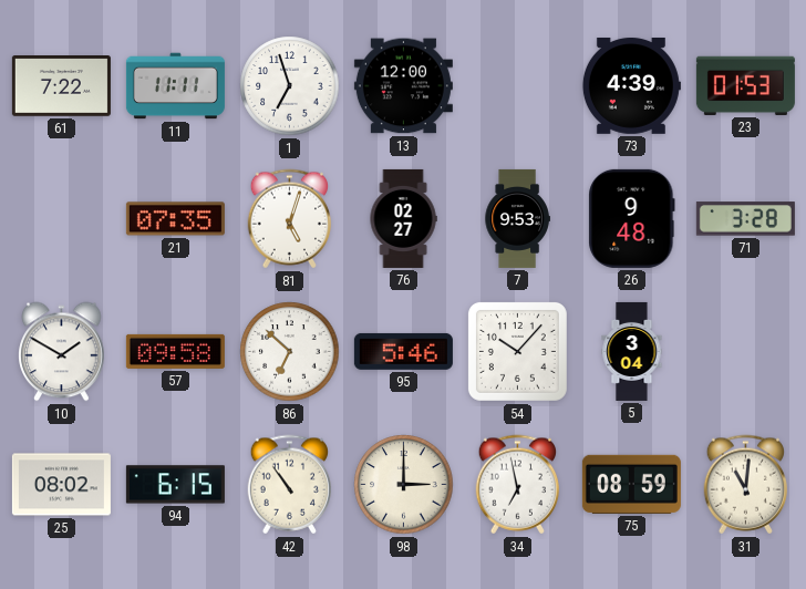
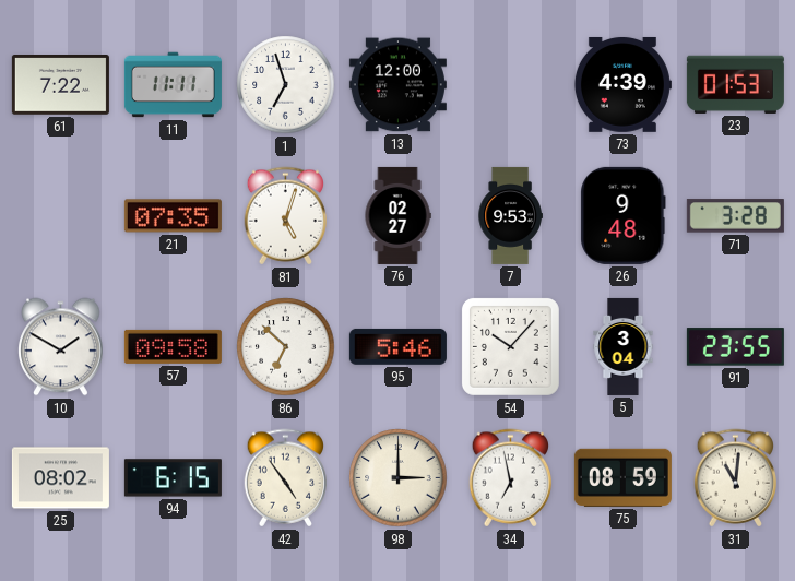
91: none -> 23:55 (735, 347)
42: 10:54 -> 4:54 (286, 478)
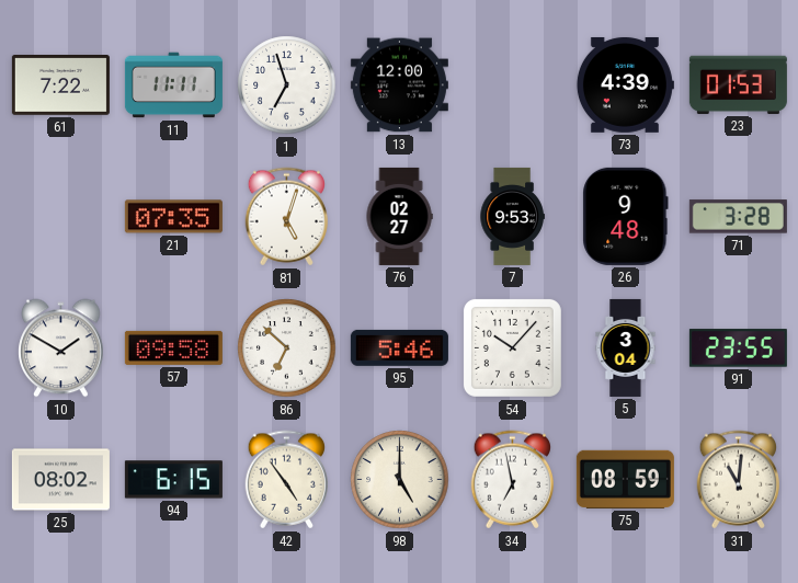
98: 3:00 -> 5:00 (400, 480)
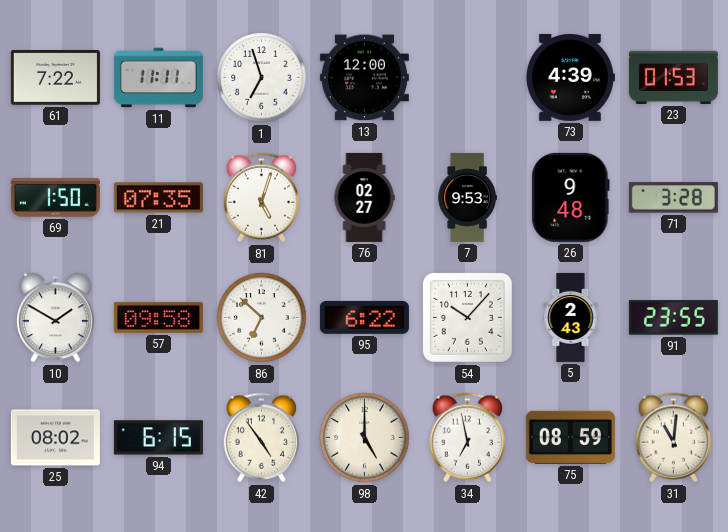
69: none -> 1:50 (55, 198)
95: 5:46 -> 6:22 (364, 317)
5: 3:04 -> 2:43 (571, 317)
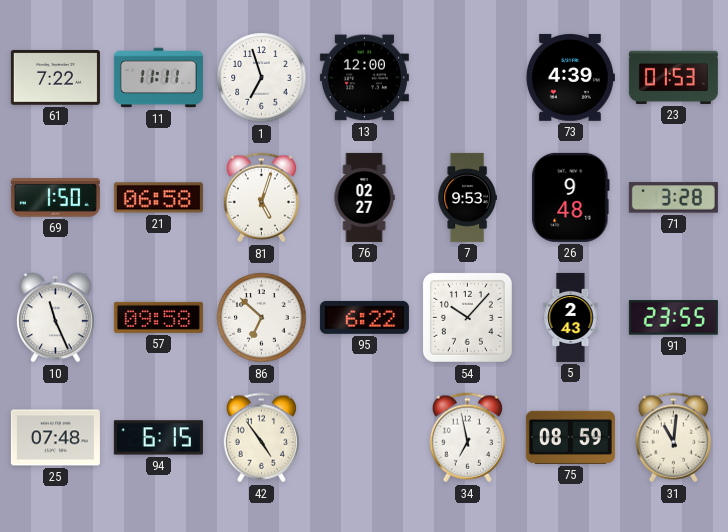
21: 07:35 -> 06:58 (158, 198)
10: 1:50 -> 11:26 (56, 318)
25: 08:02 -> 07:48 (55, 438)
98: 5:00 -> none (365, 438)
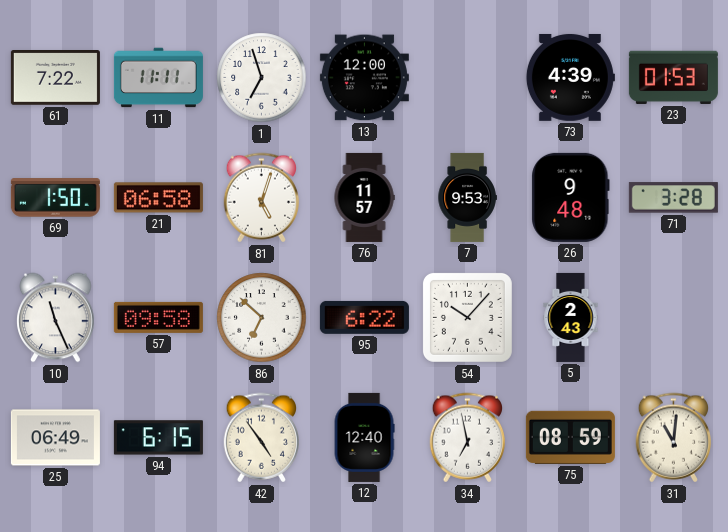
76: 02:27 -> 11:57 (364, 197)
91: 23:55 -> none (673, 318)
25: 07:48 -> 06:49 (55, 438)
12: none -> 12:40 (364, 437)
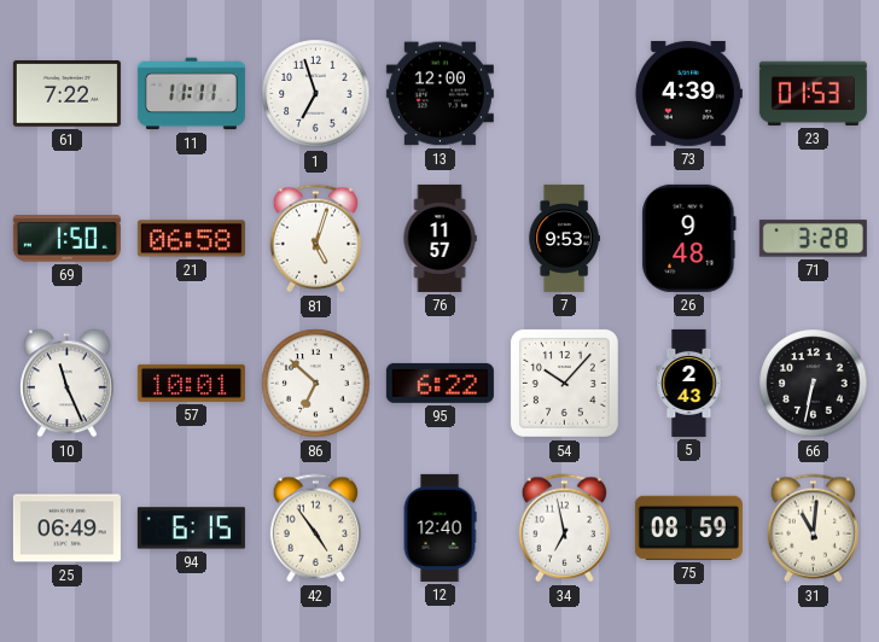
57: 09:58 -> 10:01 (191, 383)
66: none -> 6:32 (814, 384)
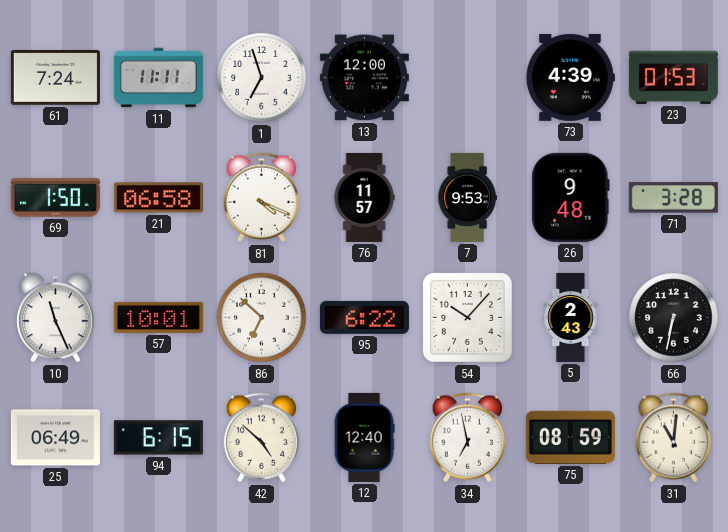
61: 7:22 -> 7:24 (55, 78)
81: 5:03 -> 4:19 (262, 198)
42: 4:54 -> 4:52 (262, 438)
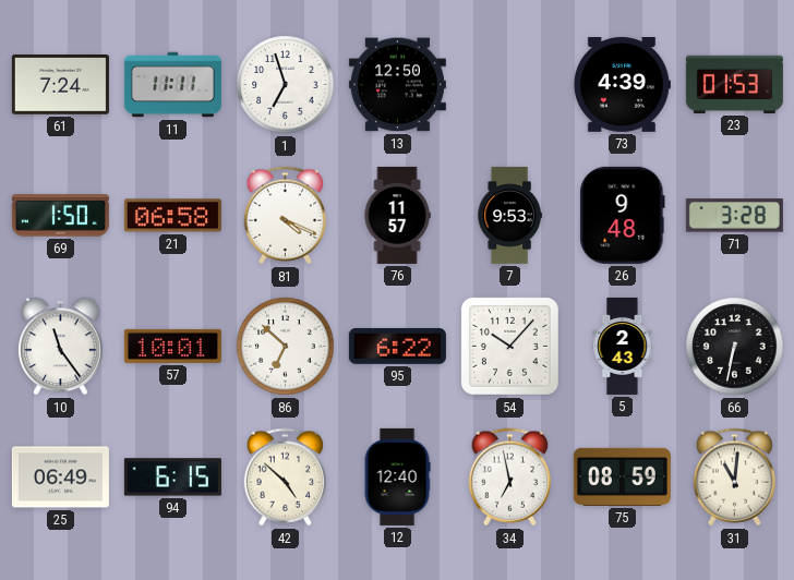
13: 12:00 -> 12:50 (397, 85)
10: 11:26 -> 11:24 (61, 347)
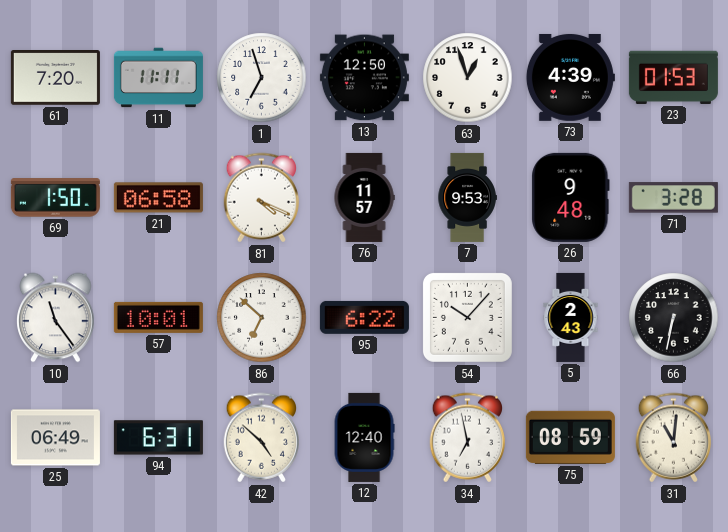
61: 7:24 -> 7:20 (55, 78)
63: none -> 12:57 (468, 78)
94: 6:15 -> 6:31 (158, 438)
